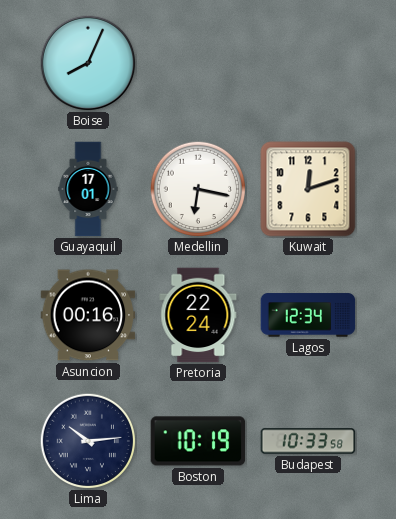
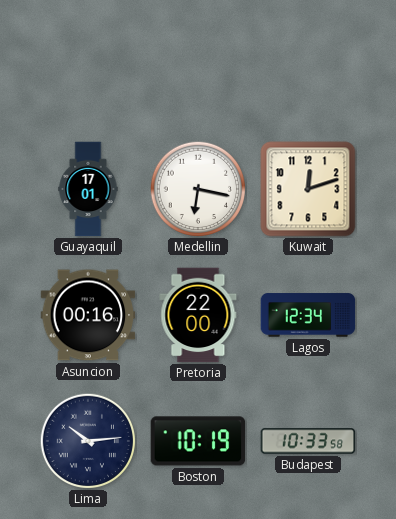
Boise: 8:04 -> none (88, 63)
Pretoria: 22:24 -> 22:00 (198, 315)
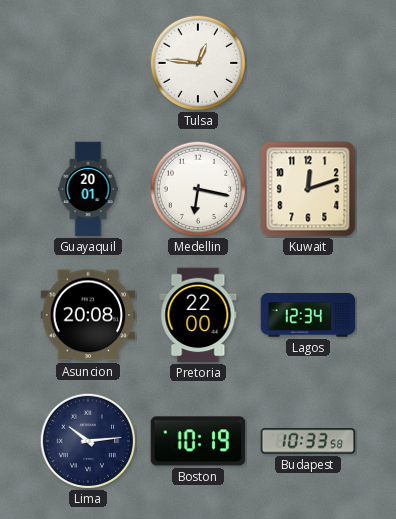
Tulsa: none -> 12:46 (197, 62)
Guayaquil: 17:01 -> 20:01 (88, 189)
Asuncion: 00:16 -> 20:08 (88, 315)
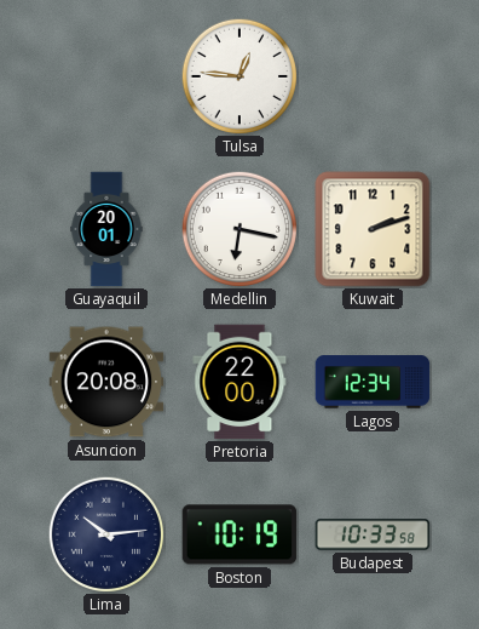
Kuwait: 12:12 -> 2:12 (373, 229)
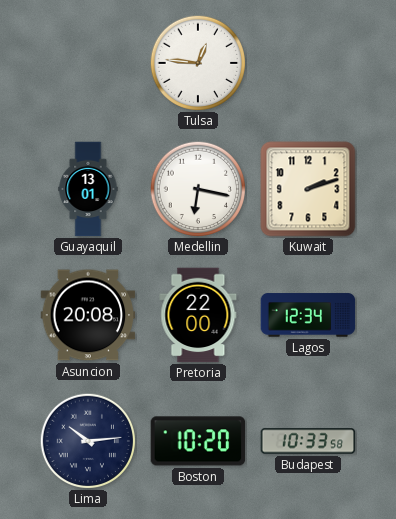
Guayaquil: 20:01 -> 13:01 (88, 189)
Boston: 10:19 -> 10:20 (198, 441)
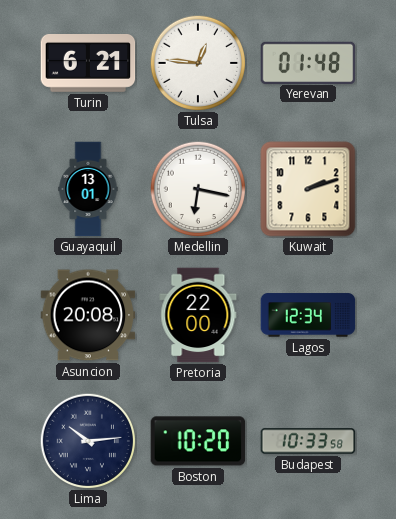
Turin: none -> 6:21 (88, 64)
Yerevan: none -> 01:48 (308, 62)
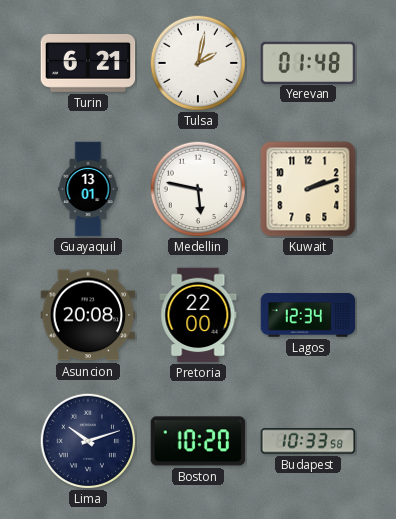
Tulsa: 12:46 -> 2:02 (197, 62)
Medellin: 6:17 -> 5:47 (197, 188)
Lima: 10:14 -> 10:12 (87, 440)
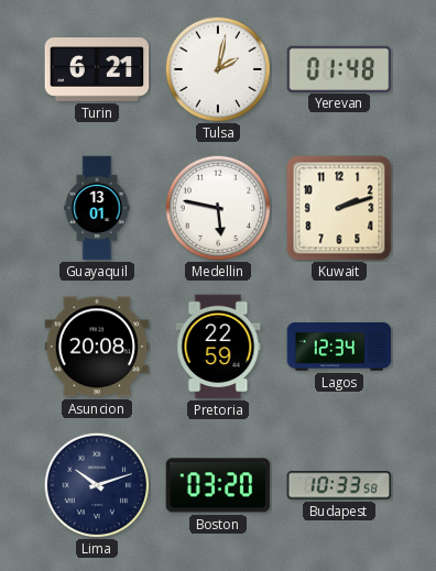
Pretoria: 22:00 -> 22:59 (218, 347)
Boston: 10:20 -> 03:20 (218, 485)
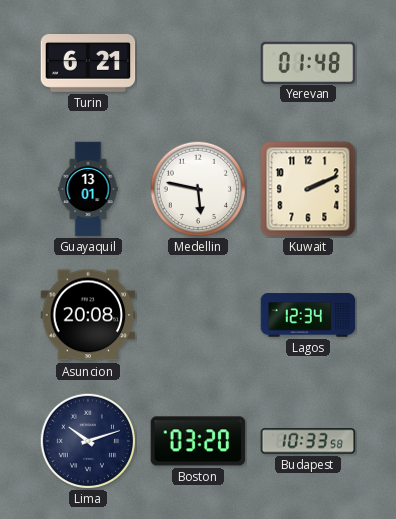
Tulsa: 2:02 -> none (217, 68)
Kuwait: 2:12 -> 2:11 (308, 189)
Pretoria: 22:59 -> none (218, 347)
